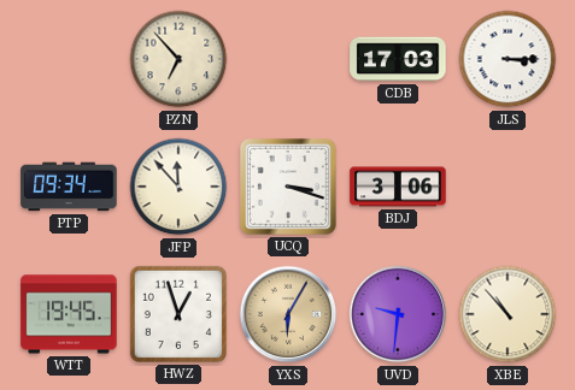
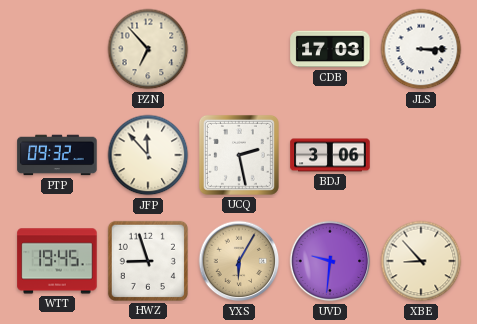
PTP: 09:34 -> 09:32 (57, 155)
UCQ: 3:18 -> 2:28 (239, 155)
HWZ: 12:57 -> 8:57 (148, 261)
XBE: 10:53 -> 8:53 (421, 261)
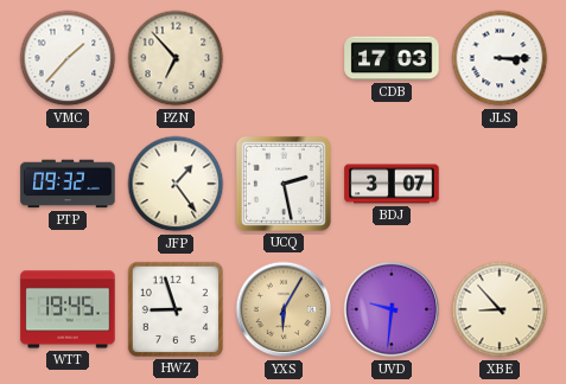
VMC: none -> 1:37 (68, 58)
JFP: 11:53 -> 1:24 (176, 184)
BDJ: 3:06 -> 3:07 (392, 184)
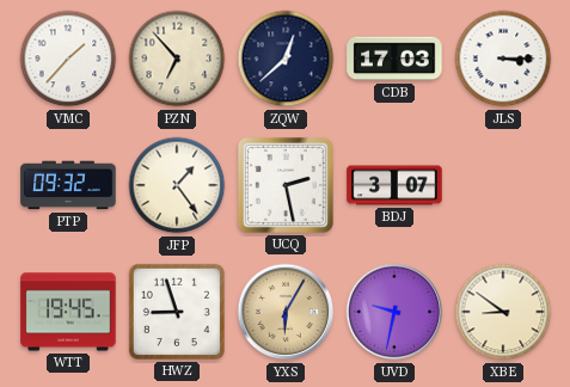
ZQW: none -> 12:38 (286, 59)
UVD: 9:31 -> 9:32 (394, 312)
XBE: 8:53 -> 8:51 (503, 312)
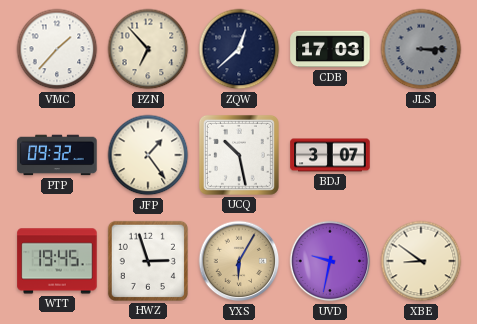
JLS dial: white -> grey (421, 49)
UCQ: 2:28 -> 10:28 (239, 155)
HWZ: 8:57 -> 2:57 (148, 261)
